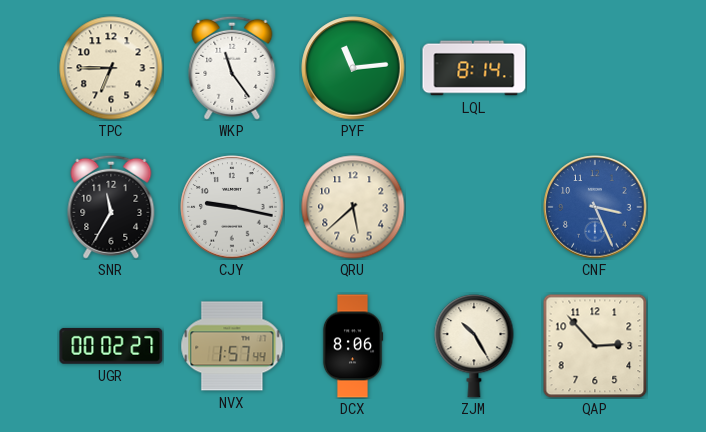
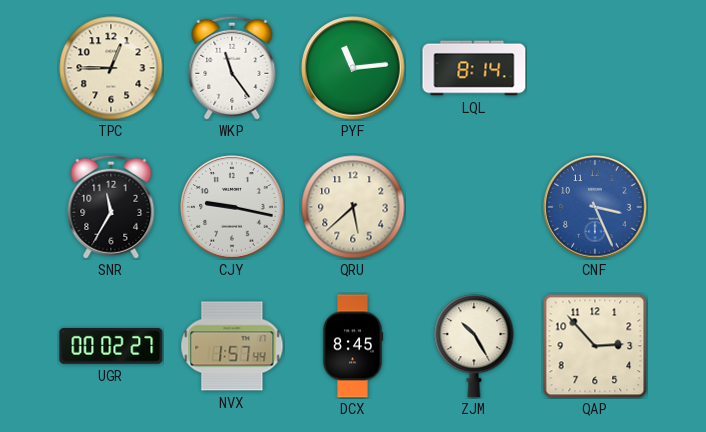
TPC: 6:45 -> 12:45 (111, 68)
DCX: 8:06 -> 8:45 (353, 346)
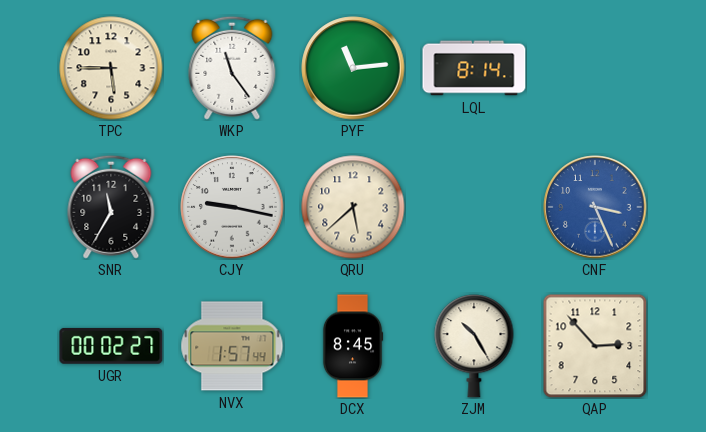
TPC: 12:45 -> 5:45 (111, 68)
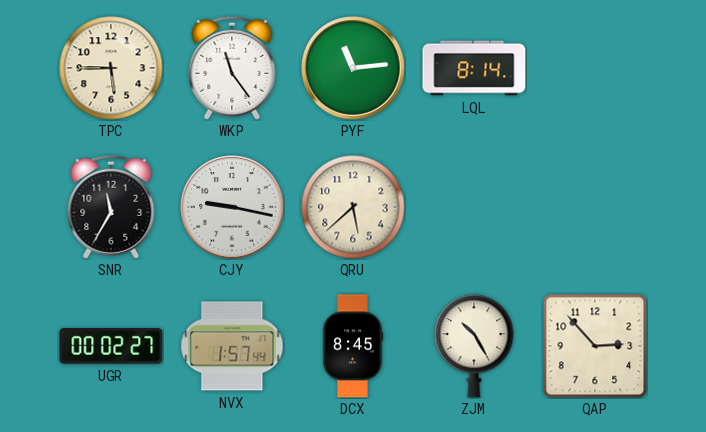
CNF: 3:26 -> none (595, 207)
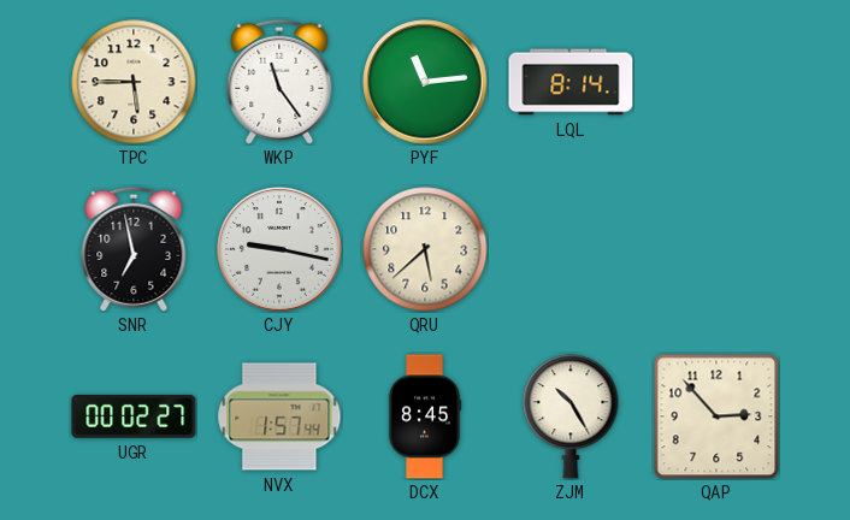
SNR: 11:35 -> 6:58 (134, 249)
